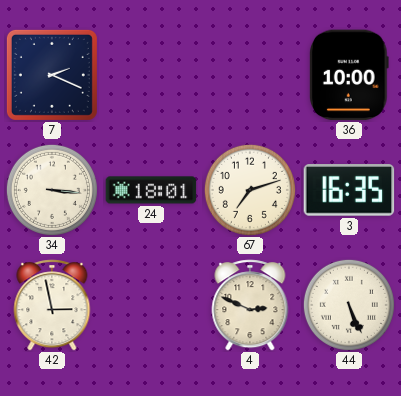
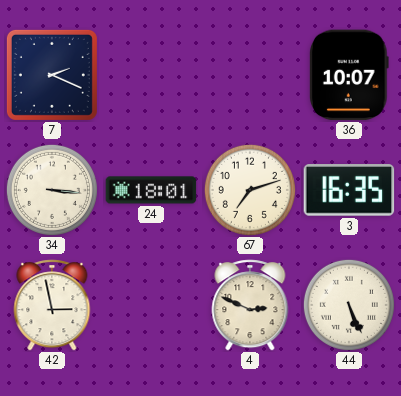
36: 10:00 -> 10:07 (350, 75)
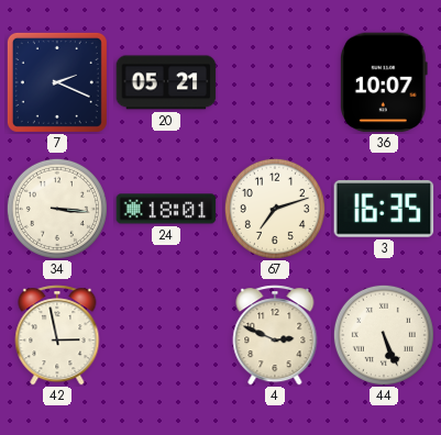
20: none -> 05:21 (166, 82)
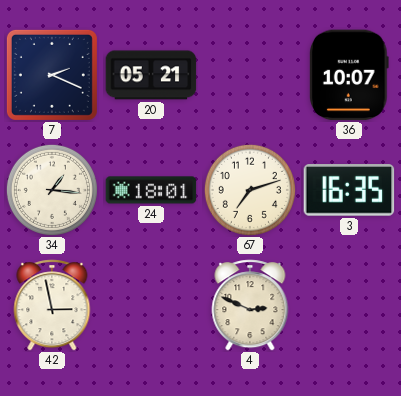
34: 3:16 -> 1:16 (52, 190)
44: 5:26 -> none (384, 335)
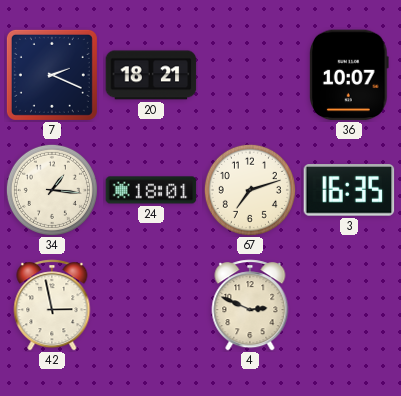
20: 05:21 -> 18:21 (151, 75)
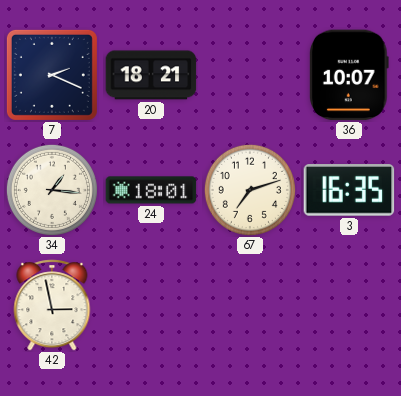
4: 2:49 -> none (250, 305)
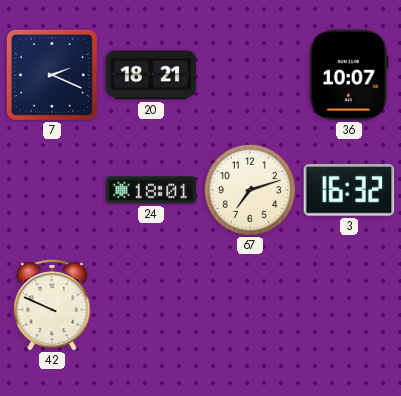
34: 1:16 -> none (52, 190)
3: 16:35 -> 16:32 (349, 190)
42: 2:58 -> 9:49 (52, 305)
